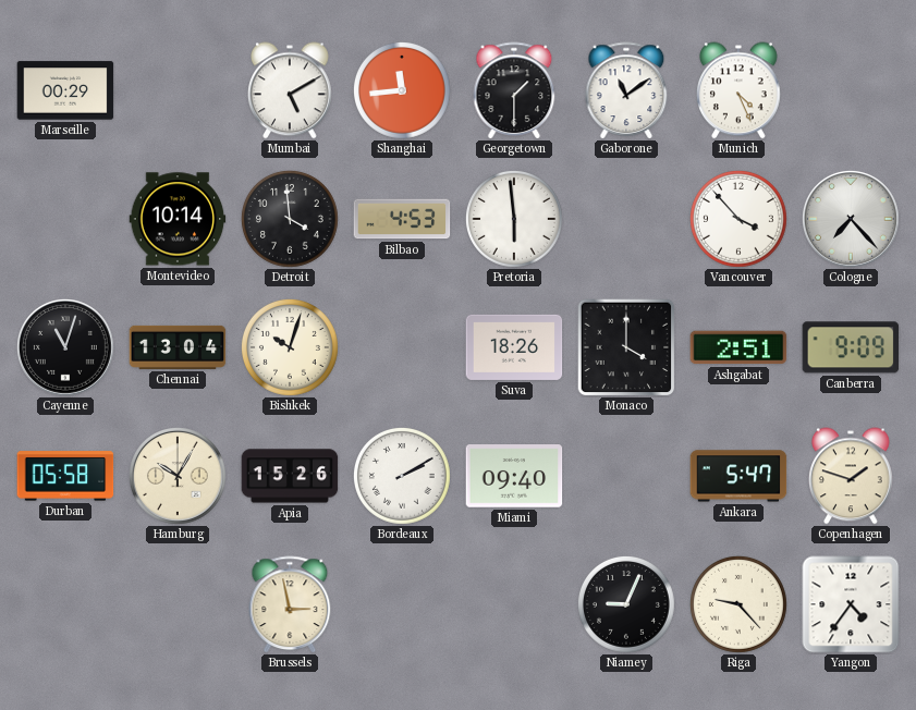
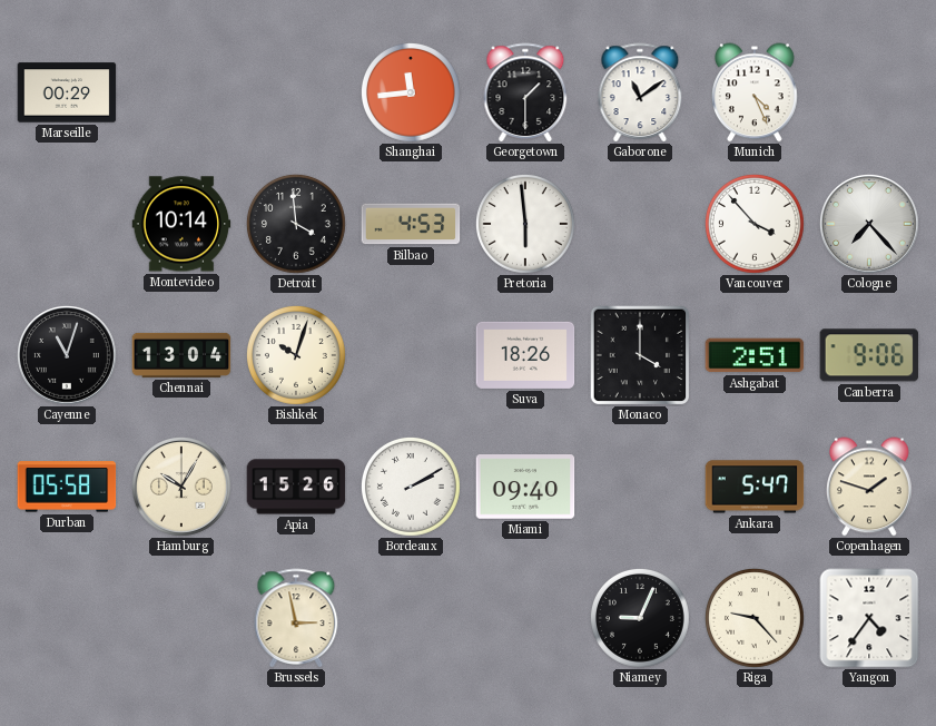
Mumbai: 5:10 -> none (291, 90)
Canberra: 9:09 -> 9:06 (869, 355)
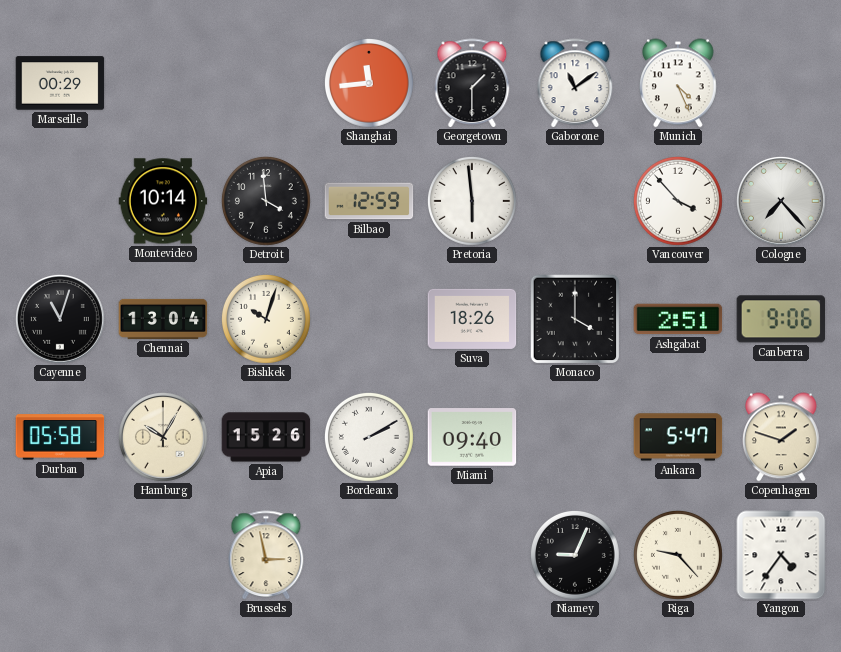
Bilbao: 4:53 -> 12:59 (369, 201)
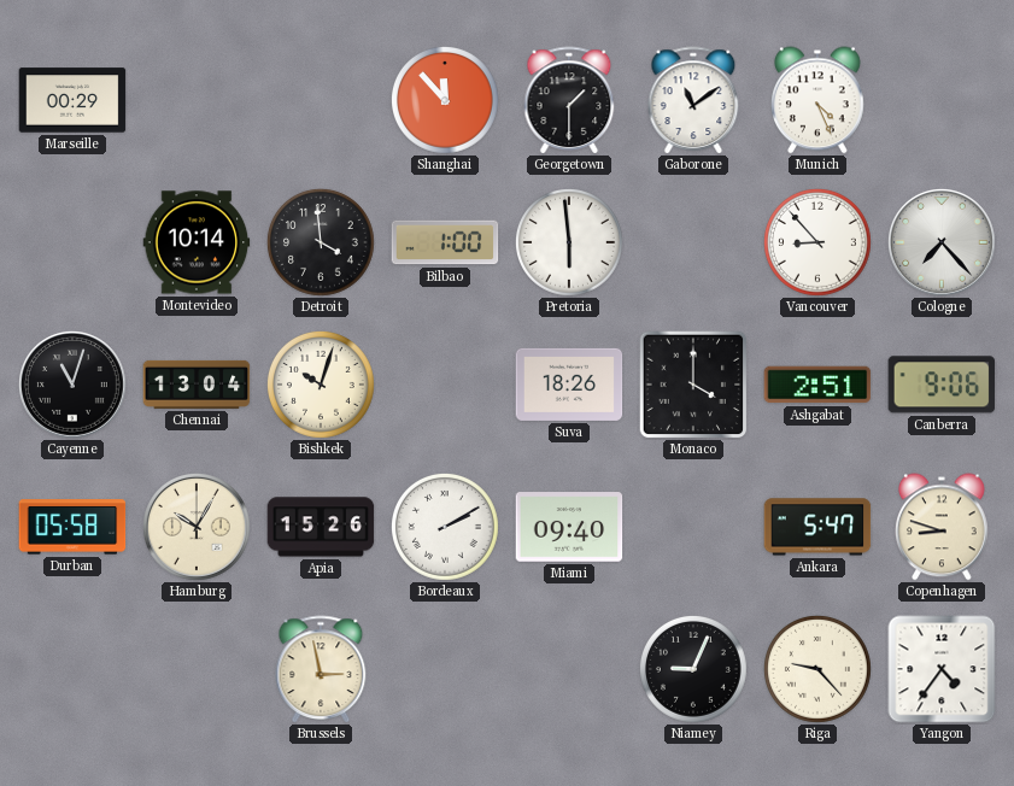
Shanghai: 11:44 -> 11:53 (445, 100)
Bilbao: 12:59 -> 1:00 (445, 242)
Vancouver: 3:53 -> 8:53 (817, 242)
Copenhagen: 1:48 -> 8:48 (943, 527)
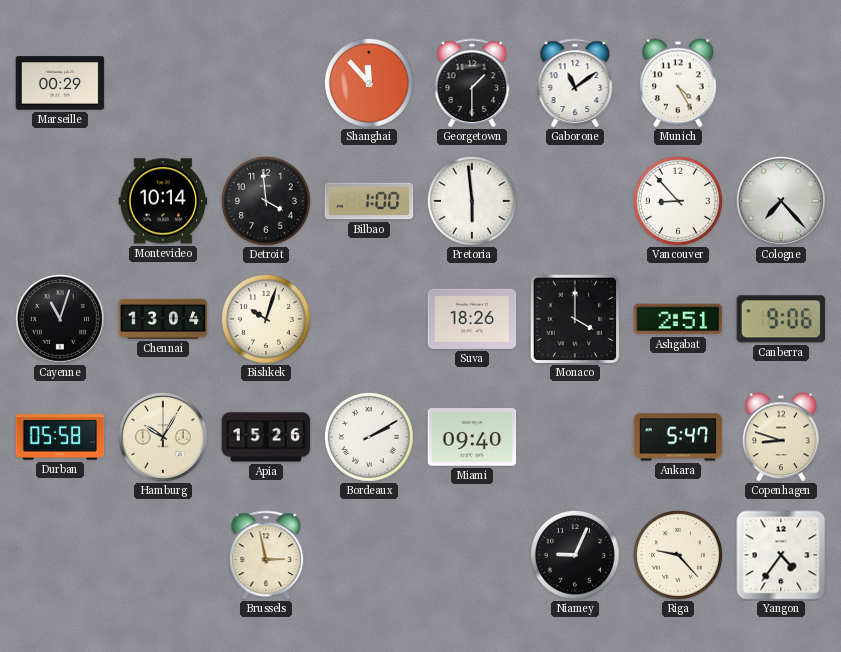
Munich: 4:26 -> 4:25 (679, 83)
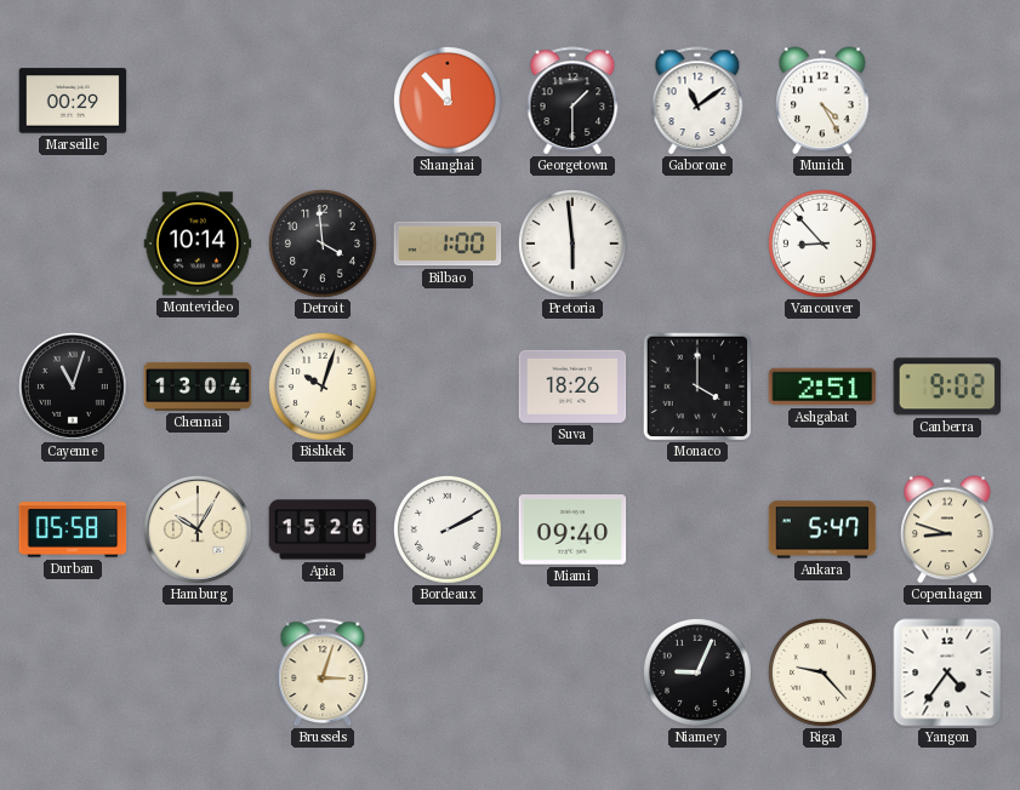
Cologne: 7:23 -> none (781, 201)
Canberra: 9:06 -> 9:02 (947, 387)
Brussels: 2:58 -> 3:03 (323, 672)
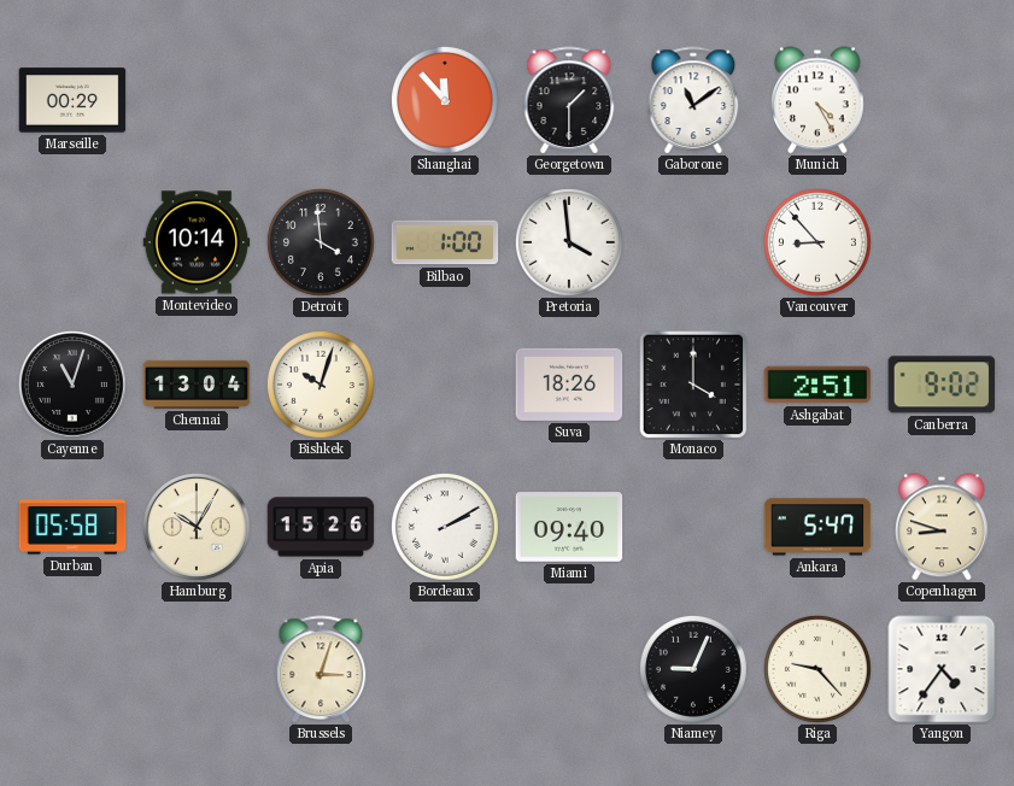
Pretoria: 5:59 -> 3:59 (569, 242)
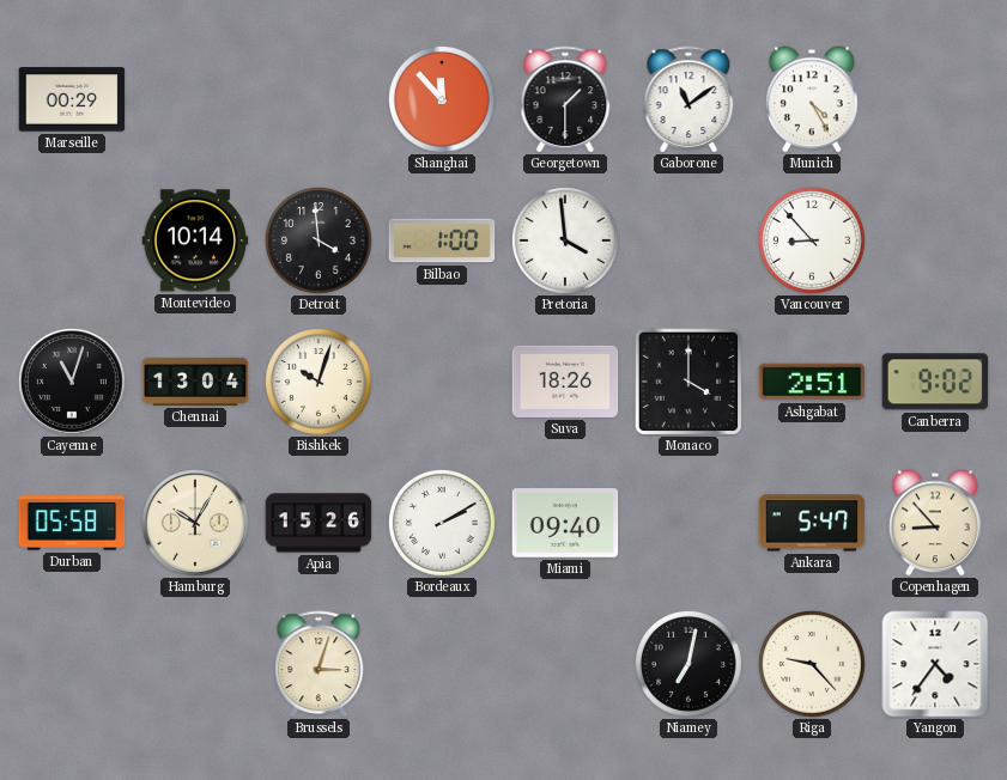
Copenhagen: 8:48 -> 8:53 (936, 523)
Niamey: 9:04 -> 7:02 (688, 664)
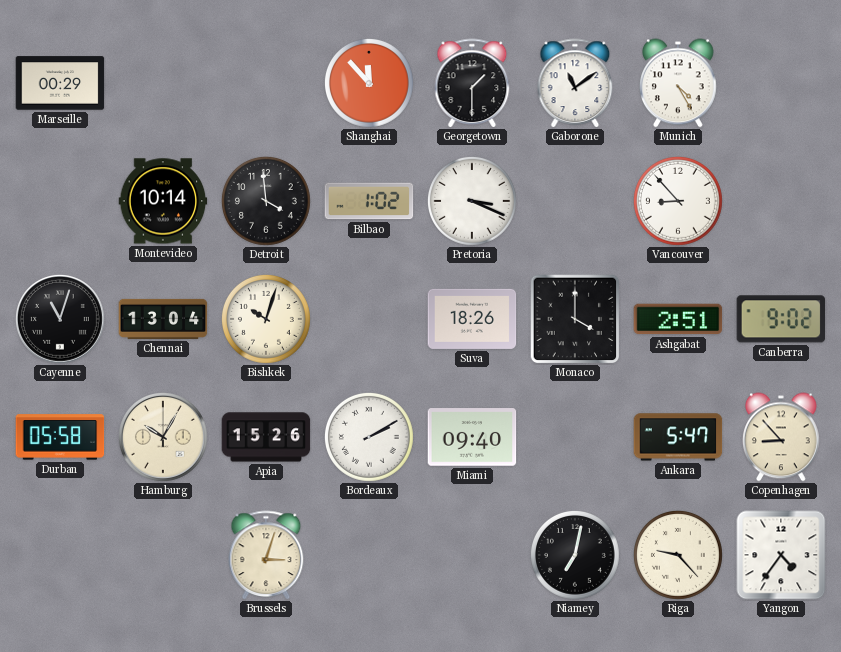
Bilbao: 1:00 -> 1:02 (369, 201)
Pretoria: 3:59 -> 3:19 (472, 201)
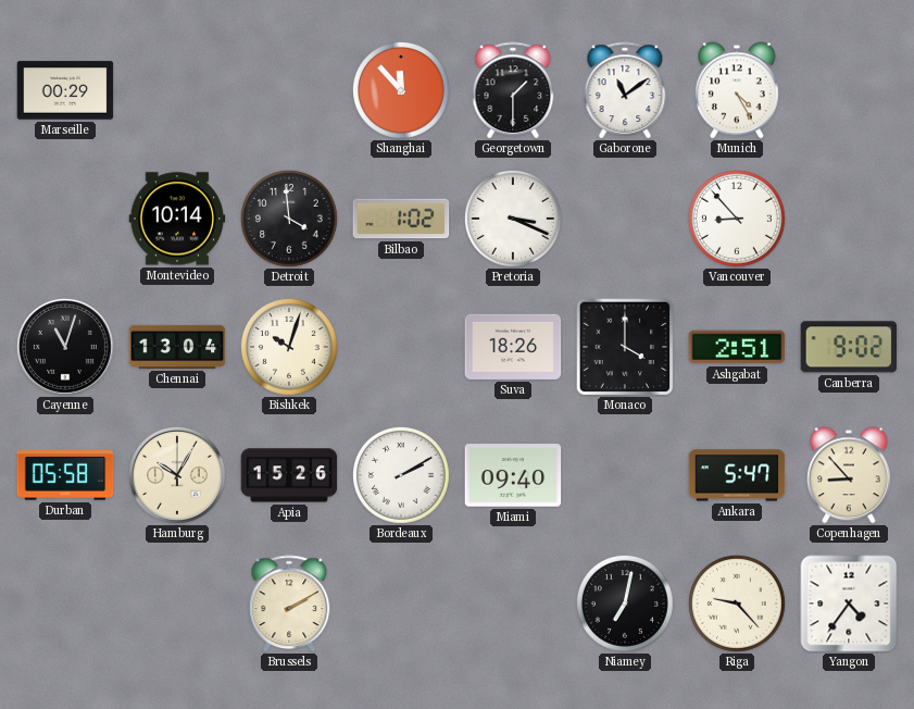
Brussels: 3:03 -> 2:10 (289, 604)
